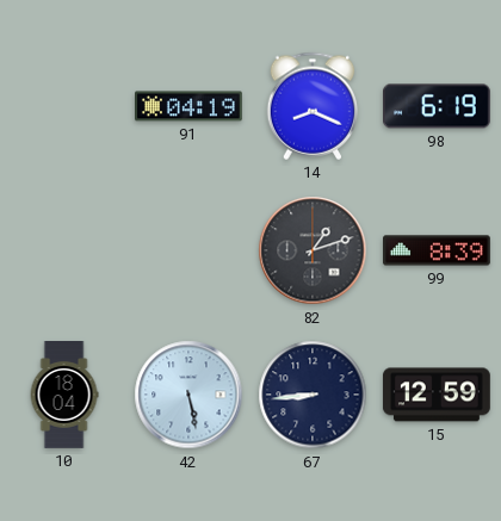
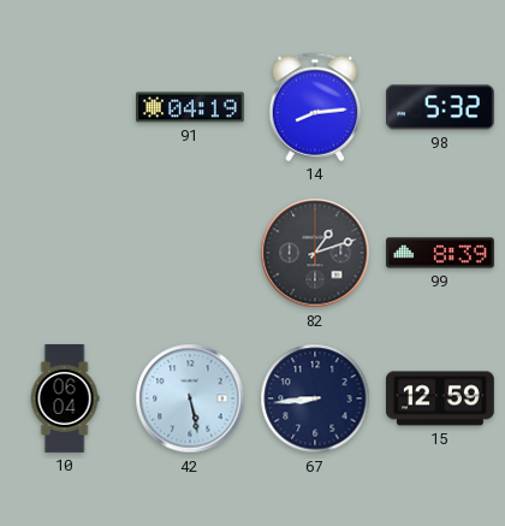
14: 8:19 -> 8:14 (315, 107)
98: 6:19 -> 5:32 (441, 107)
10: 18:04 -> 06:04 (65, 400)
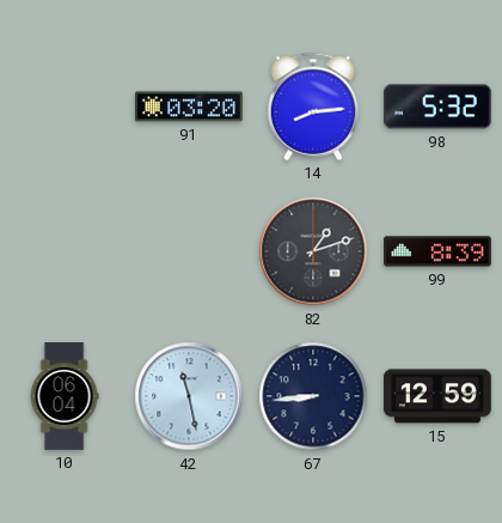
91: 04:19 -> 03:20 (190, 107)
42: 5:28 -> 11:28 (189, 396)
